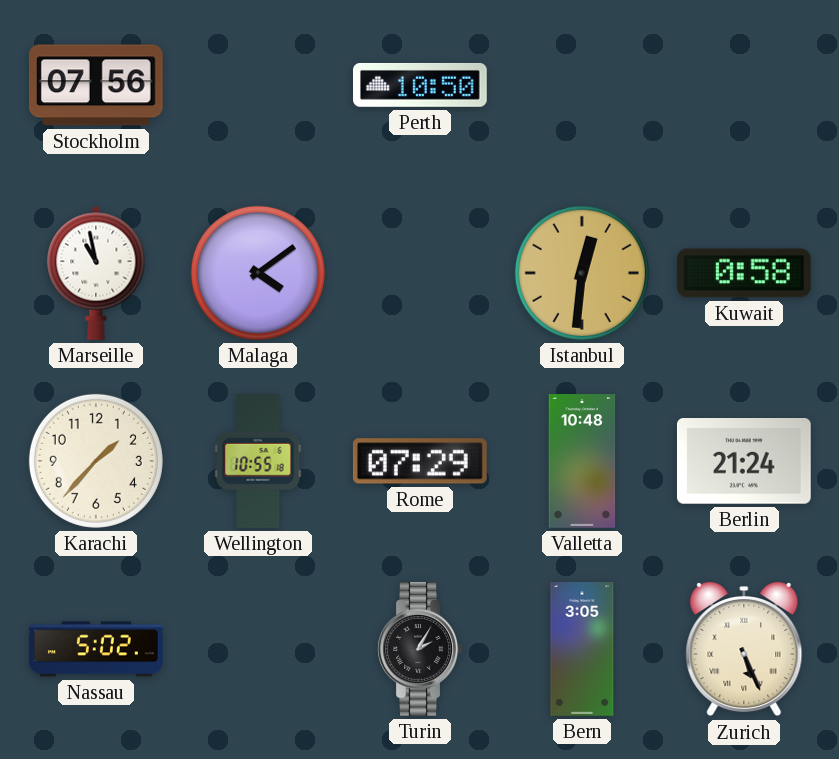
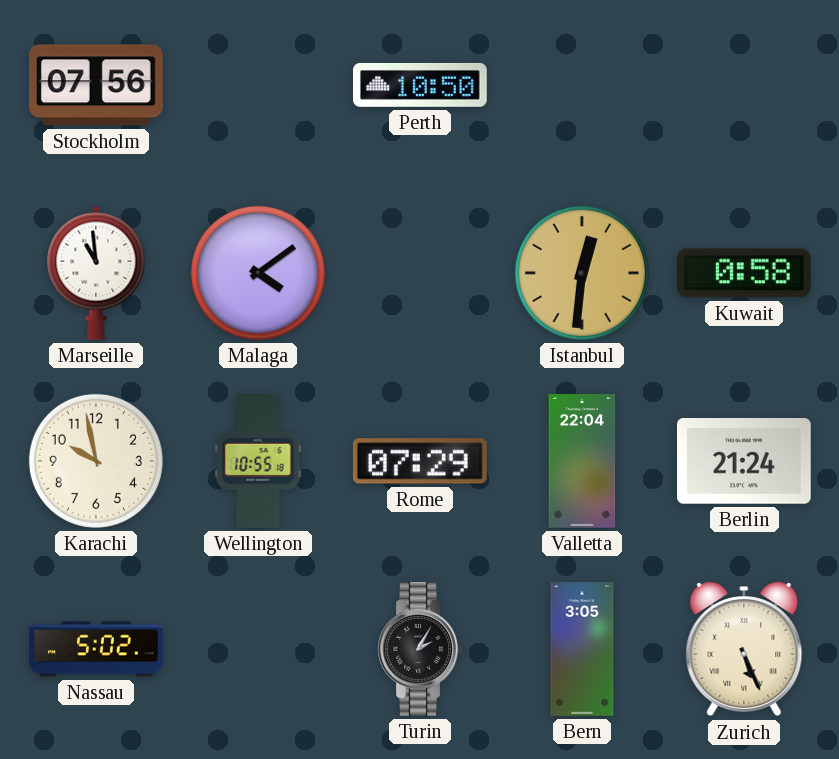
Marseille: 10:58 -> 10:59 (96, 273)
Karachi: 1:37 -> 9:58 (96, 461)
Valletta: 10:48 -> 22:04 (582, 461)
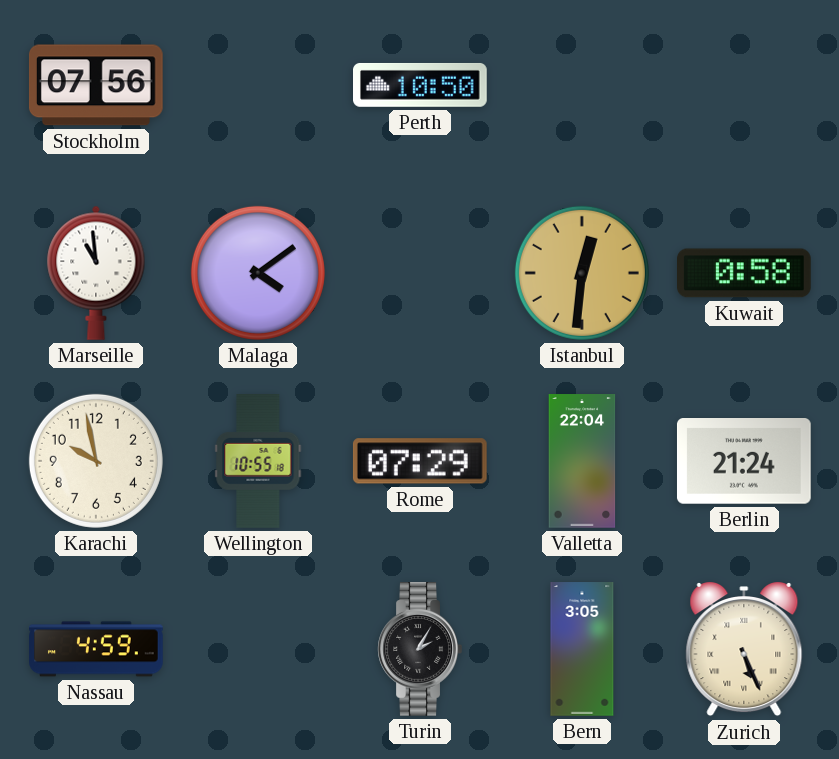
Nassau: 5:02 -> 4:59 (96, 649)
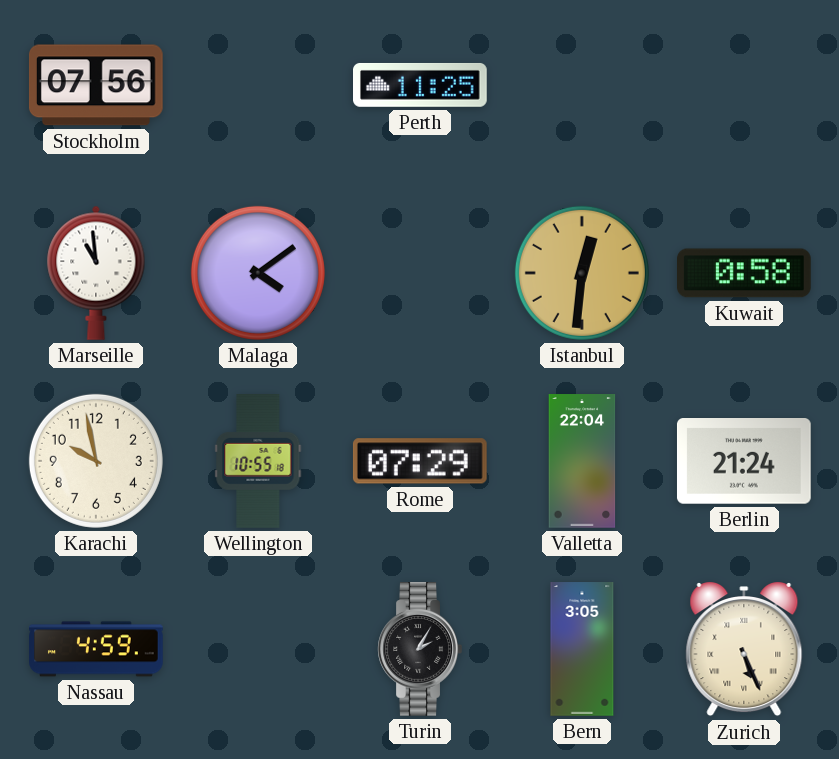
Perth: 10:50 -> 11:25 (421, 85)
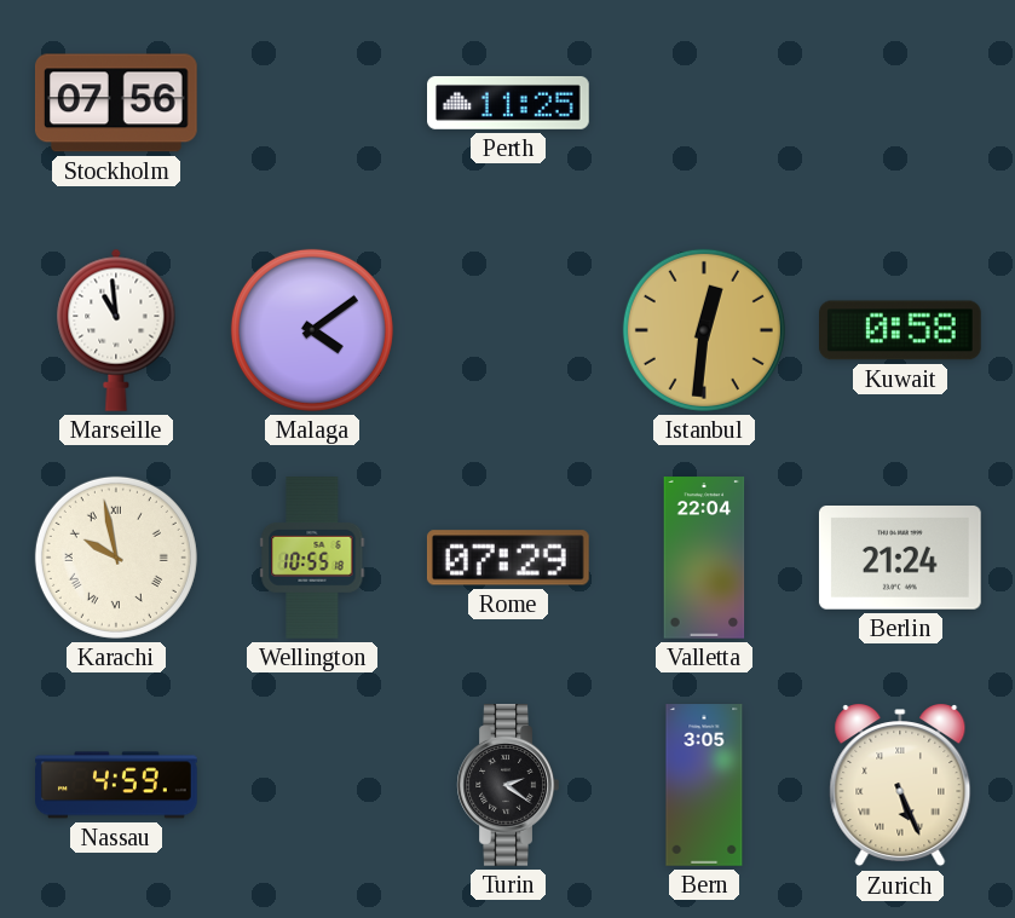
Karachi numerals: Arabic -> Roman (116, 558)
Turin: 2:05 -> 2:21 (508, 786)
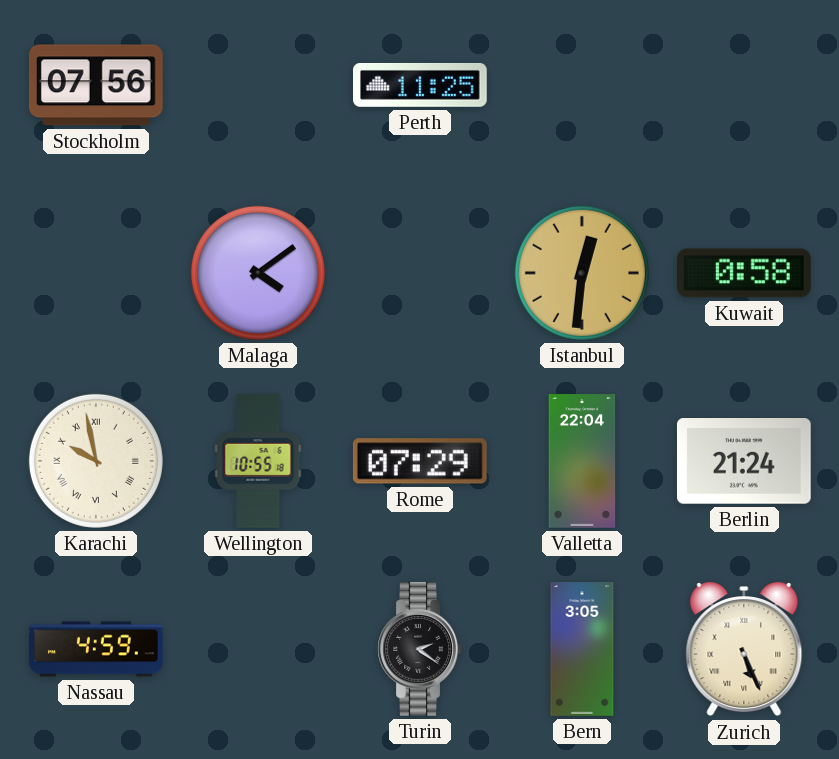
Marseille: 10:59 -> none (116, 330)
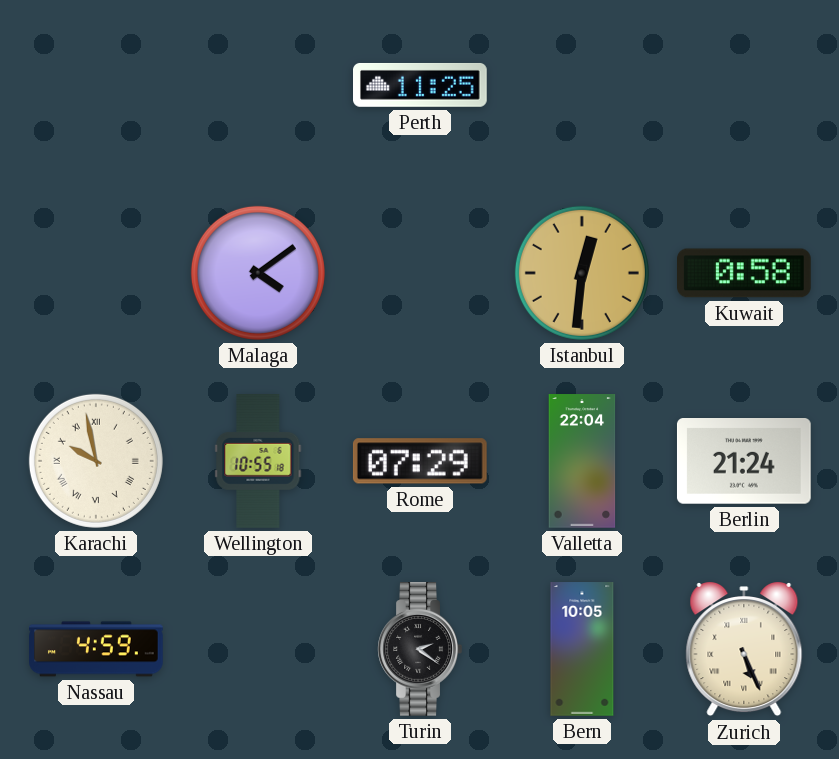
Stockholm: 07:56 -> none (96, 85)
Bern: 3:05 -> 10:05 (582, 649)
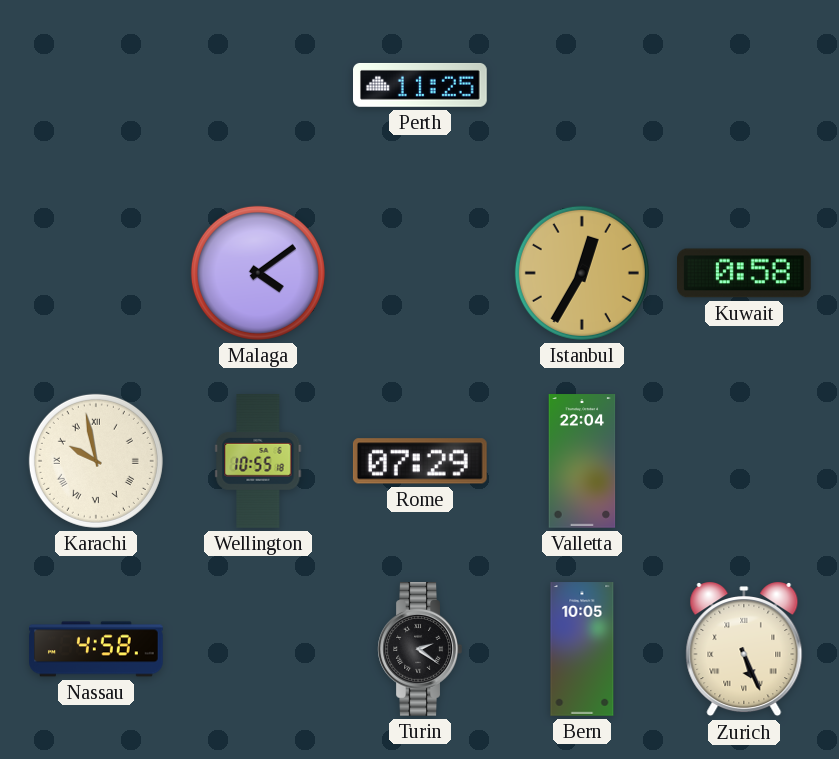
Istanbul: 12:31 -> 12:35 (582, 273)
Berlin: 21:24 -> none (744, 462)
Nassau: 4:59 -> 4:58 (96, 649)
